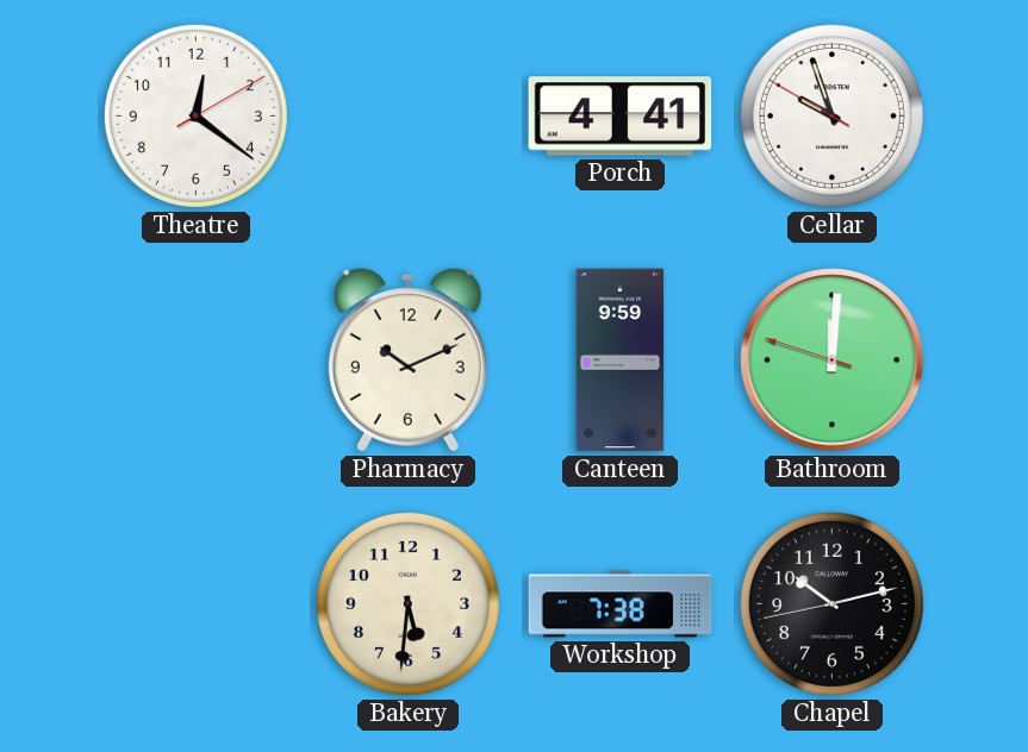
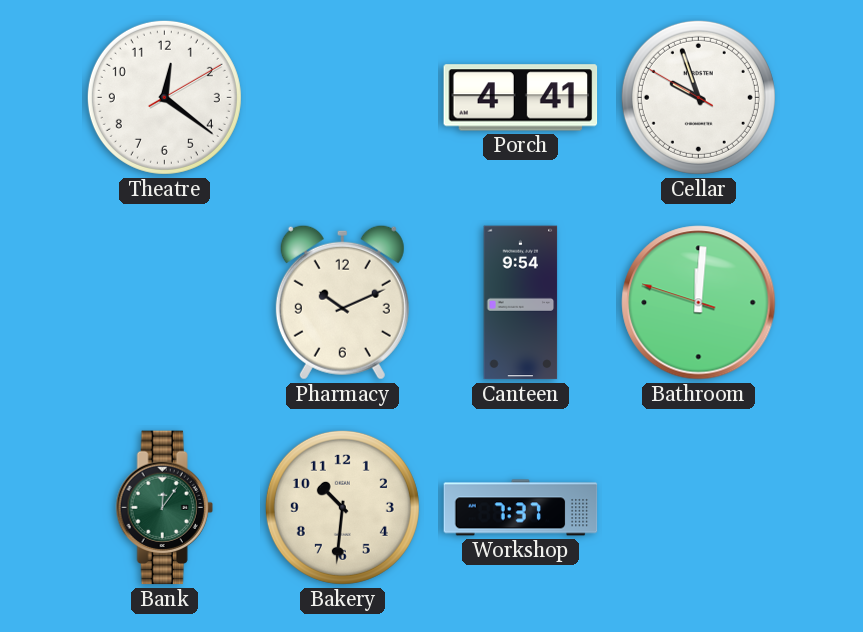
Canteen: 9:59 -> 9:54 (521, 303)
Bank: none -> 12:06 (164, 508)
Bakery: 5:31 -> 10:31 (342, 507)
Workshop: 7:38 -> 7:37 (521, 508)
Chapel: 10:12 -> none (831, 603)
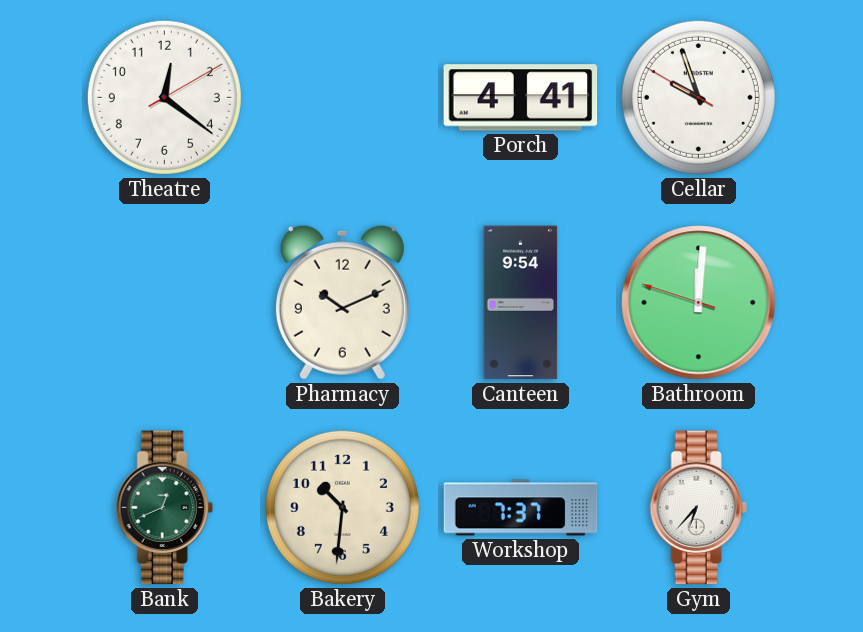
Bank: 12:06 -> 12:41 (164, 508)
Gym: none -> 6:37 (698, 508)
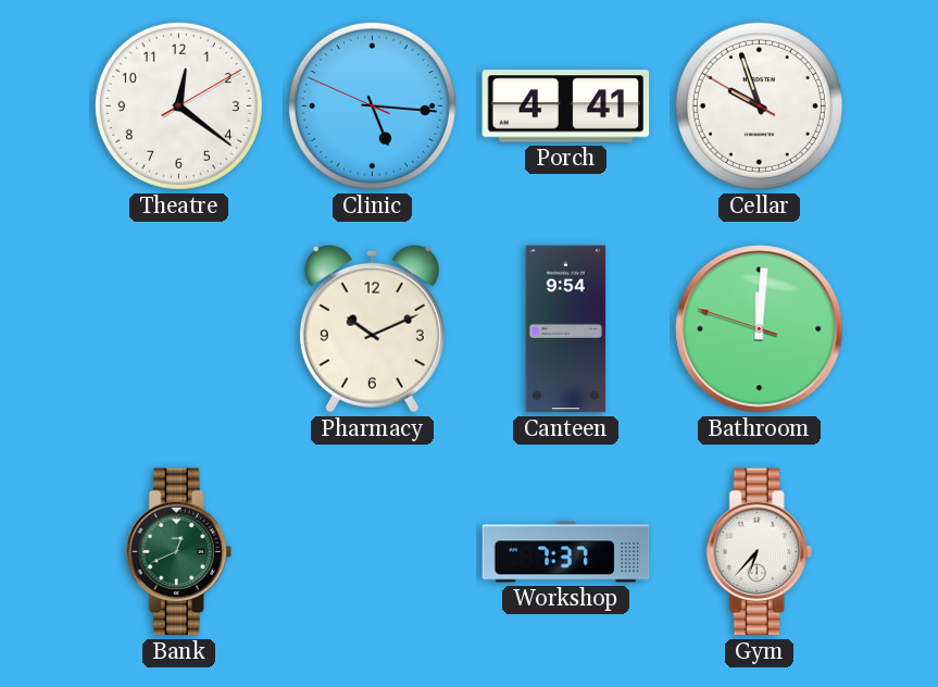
Clinic: none -> 5:15 (372, 105)
Bakery: 10:31 -> none (342, 507)
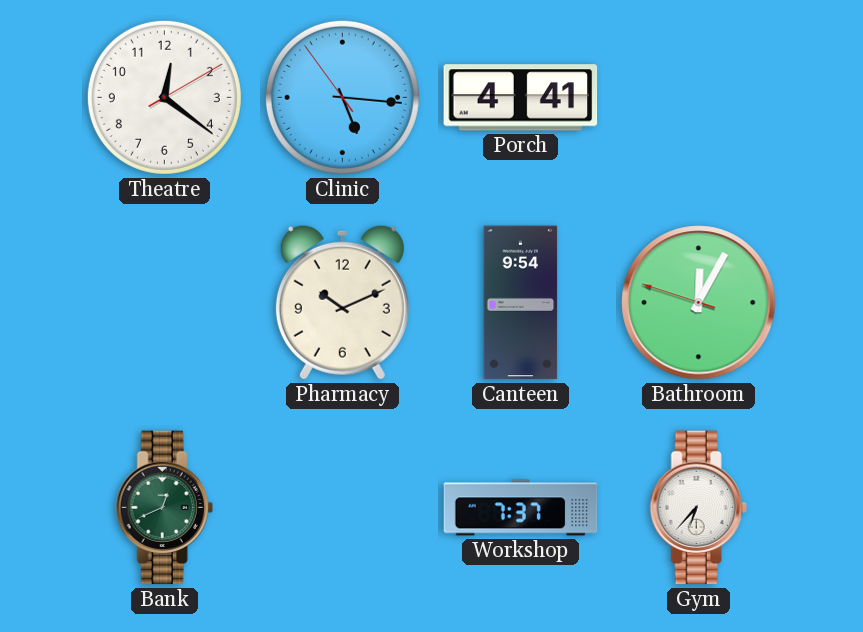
Clinic: 5:15:49 -> 5:15:54 (342, 97)
Cellar: 9:56 -> none (759, 105)
Bathroom: 12:00 -> 12:04 (699, 303)
